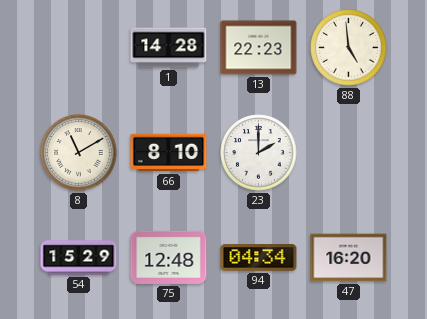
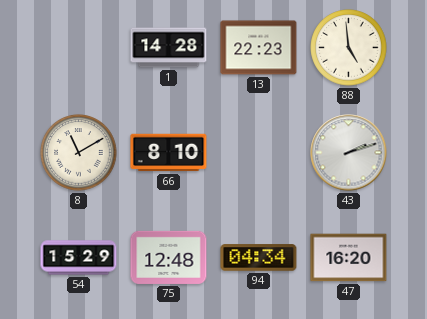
23: 2:00 -> none (259, 153)
43: none -> 2:12 (349, 153)
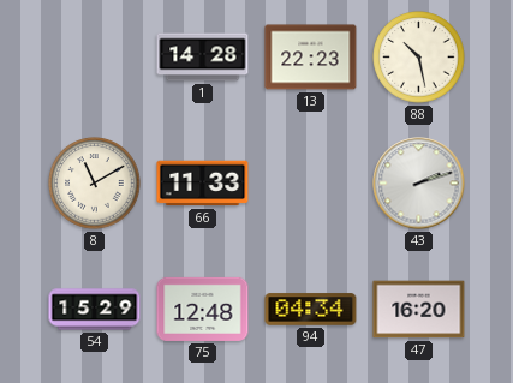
88: 4:59 -> 10:28 (419, 58)
66: 8:10 -> 11:33 (203, 184)
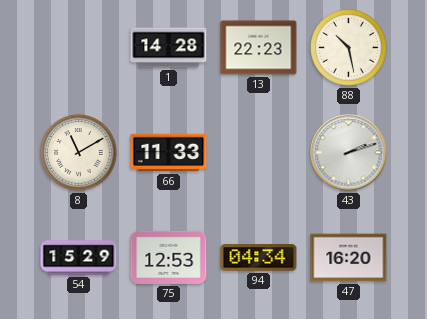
75: 12:48 -> 12:53 (169, 257)
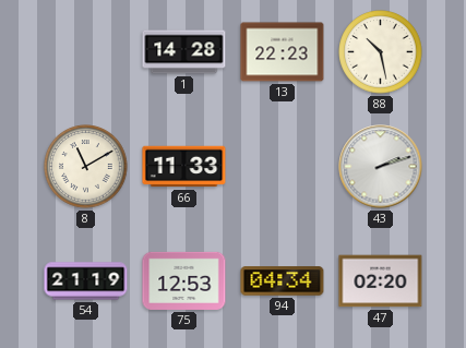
54: 15:29 -> 21:19 (86, 281)
47: 16:20 -> 02:20 (381, 281)
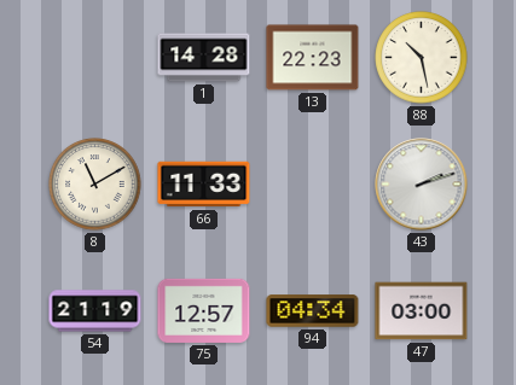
75: 12:53 -> 12:57 (204, 310)
47: 02:20 -> 03:00 (422, 311)
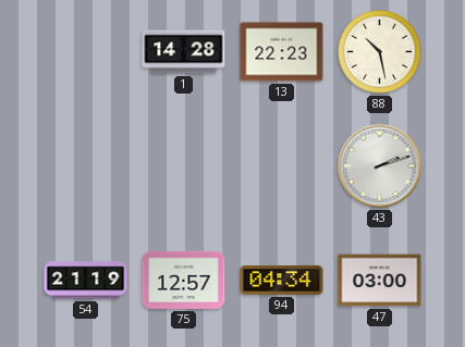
8: 11:10 -> none (95, 185)
66: 11:33 -> none (204, 185)
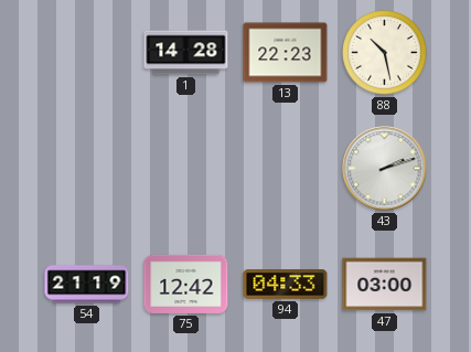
75: 12:57 -> 12:42 (186, 284)
94: 04:34 -> 04:33 (286, 285)
